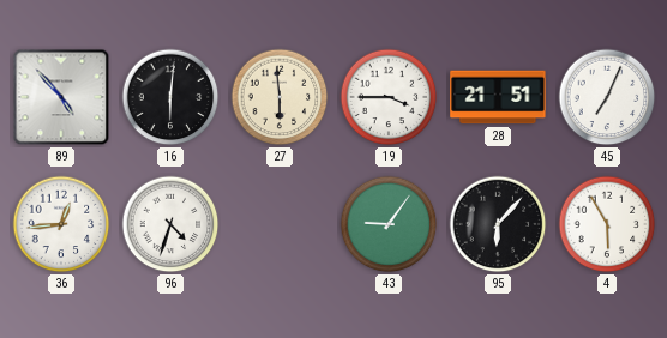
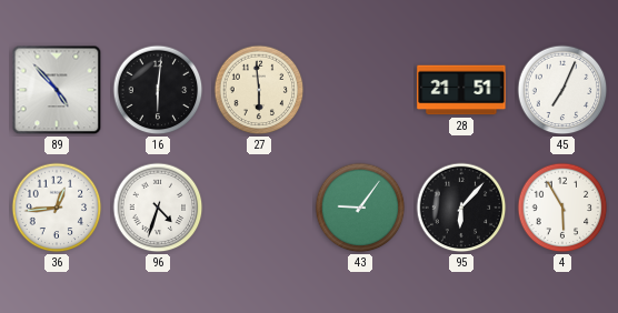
19: 3:45 -> none (389, 97)
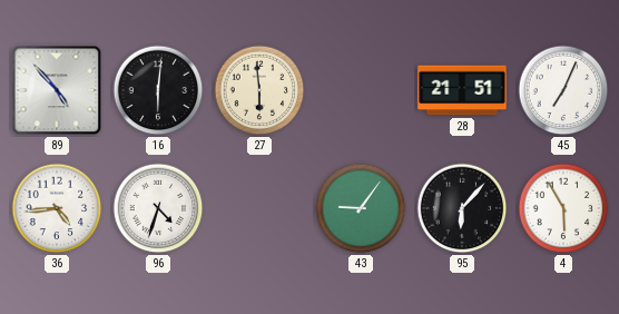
36: 12:44 -> 4:44 (57, 208)
